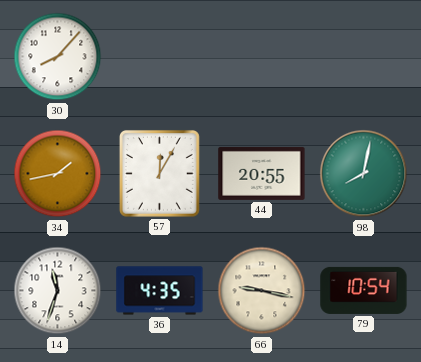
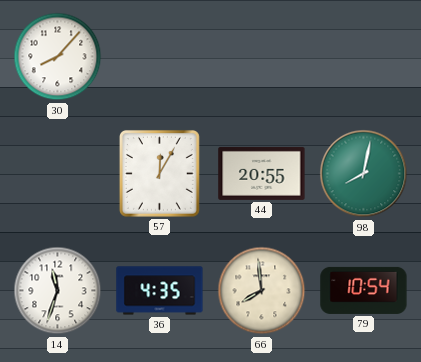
34: 1:43 -> none (58, 174)
66: 9:17 -> 7:59 (262, 291)
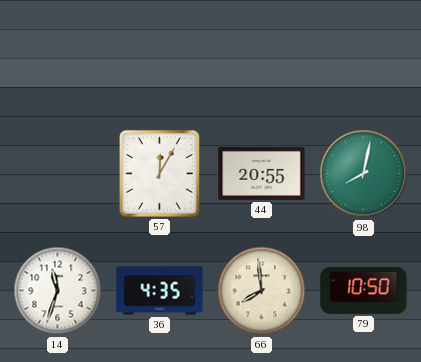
30: 8:07 -> none (58, 57)
79: 10:54 -> 10:50 (364, 290)
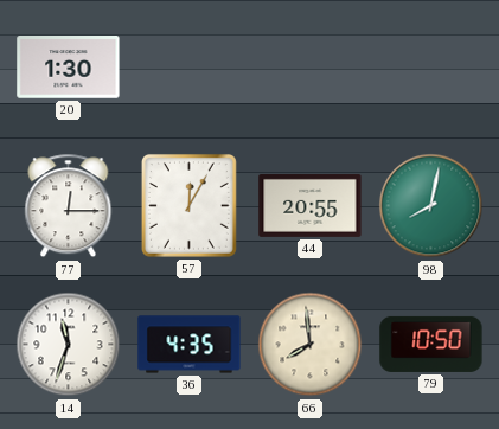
20: none -> 1:30 (69, 68)
77: none -> 12:15 (69, 206)
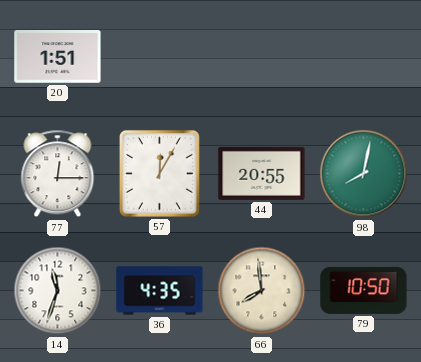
20: 1:30 -> 1:51 (58, 57)
